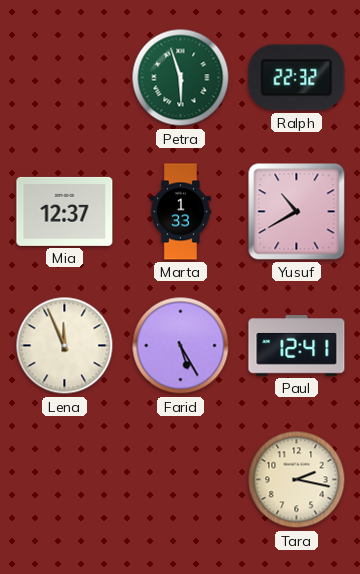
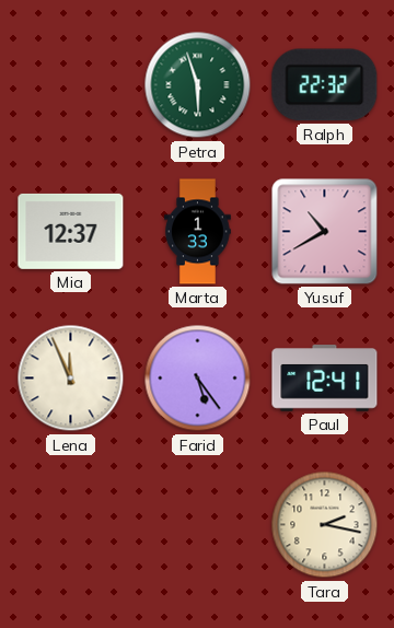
Farid: 5:25 -> 5:24 (198, 379)
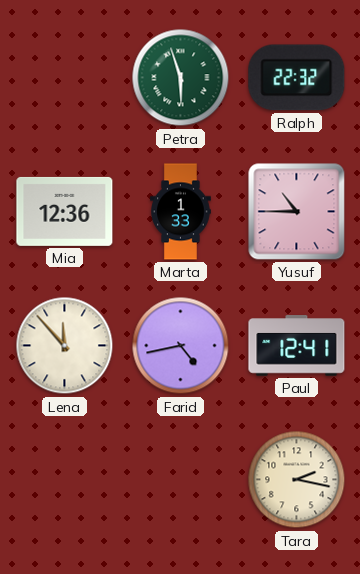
Mia: 12:37 -> 12:36 (65, 211)
Yusuf: 10:40 -> 10:45 (297, 212)
Lena: 11:56 -> 11:53 (65, 346)
Farid: 5:24 -> 4:43 (181, 346)
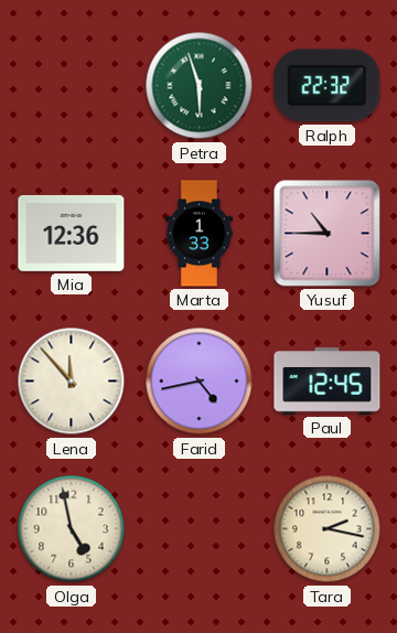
Paul: 12:41 -> 12:45 (328, 382)
Olga: none -> 4:58 (72, 529)
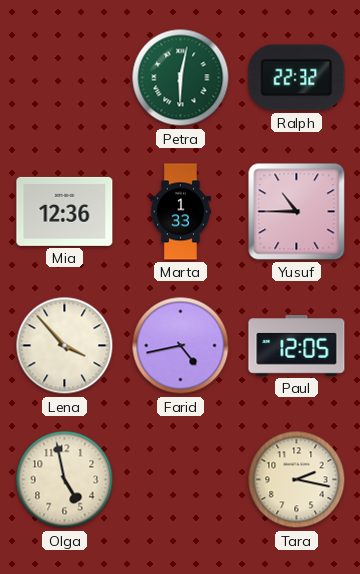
Petra: 5:57 -> 6:02 (181, 78)
Lena: 11:53 -> 3:53 (65, 346)
Paul: 12:45 -> 12:05 (297, 346)
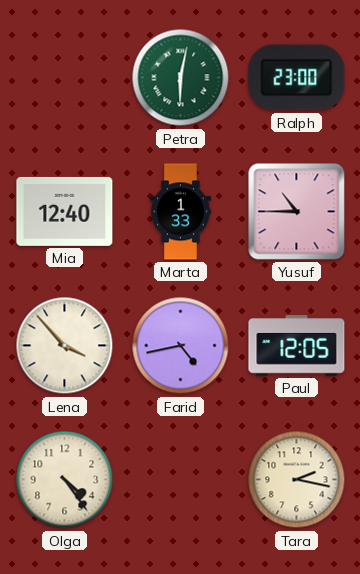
Ralph: 22:32 -> 23:00 (297, 78)
Mia: 12:36 -> 12:40 (65, 211)
Olga: 4:58 -> 4:24 (65, 480)
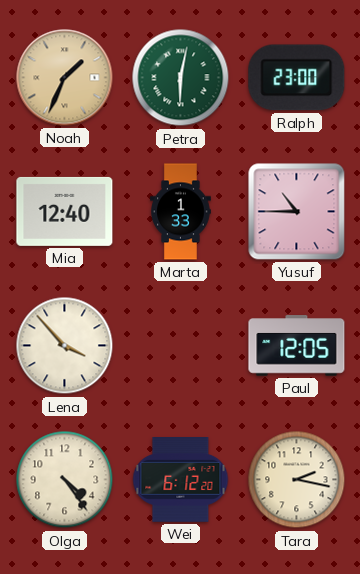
Noah: none -> 1:34 (65, 78)
Farid: 4:43 -> none (181, 346)
Wei: none -> 6:12 (181, 480)
